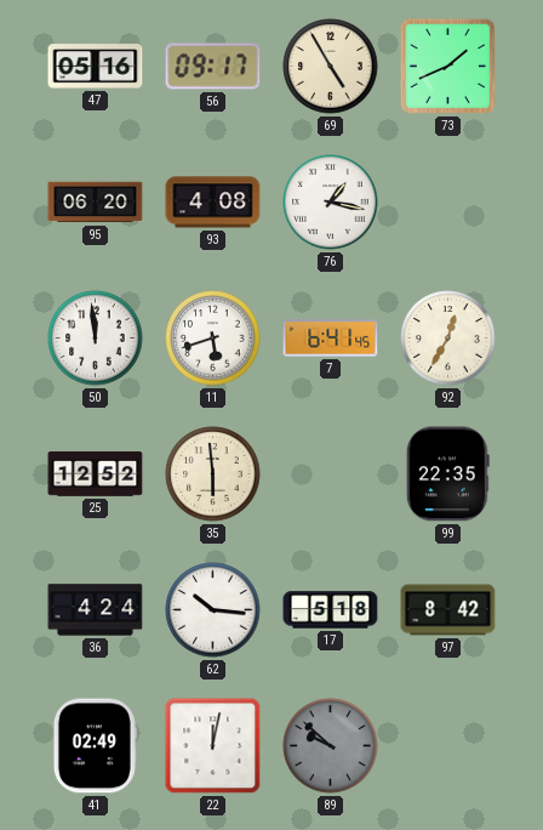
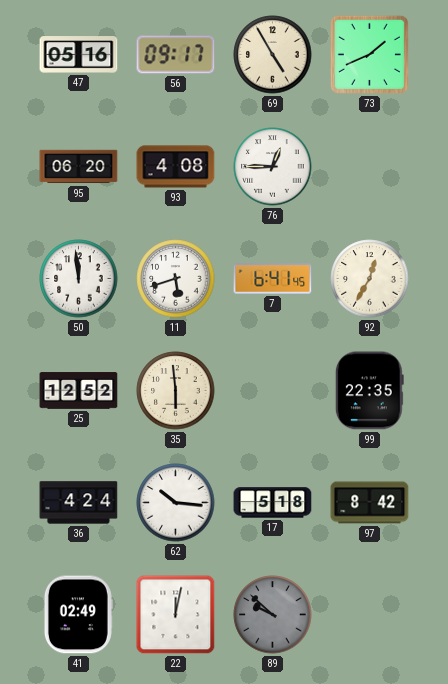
76: 1:17 -> 12:45 (273, 167)
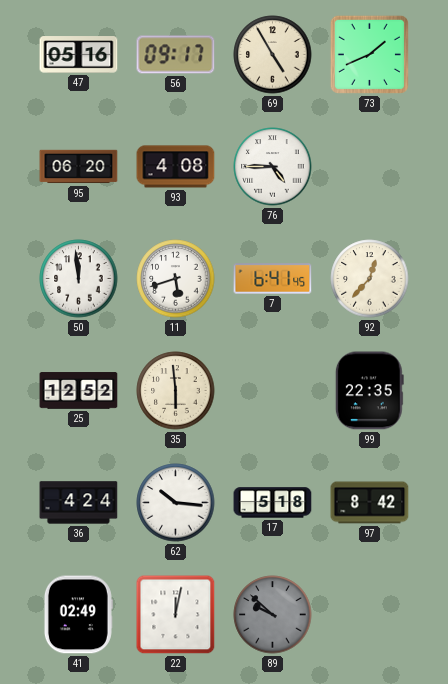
76: 12:45 -> 4:45 (273, 167)
92: 12:35 -> 12:37 (370, 279)
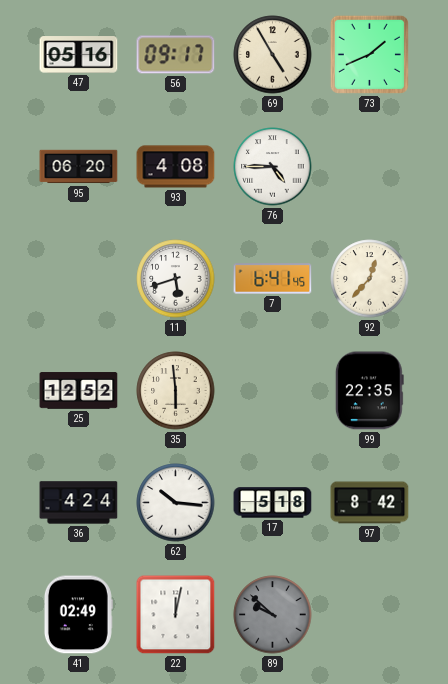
50: 11:59 -> none (79, 279)
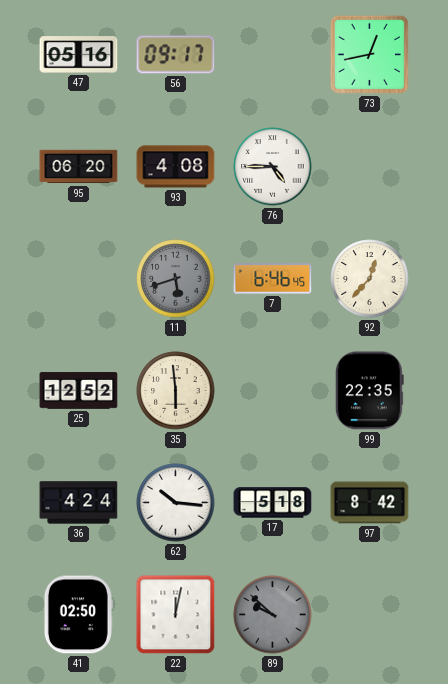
69: 4:55 -> none (273, 55)
73: 1:41 -> 12:43 (369, 54)
11 dial: white -> grey (176, 279)
7: 6:41 -> 6:46 (273, 279)
41: 02:49 -> 02:50 (78, 615)
